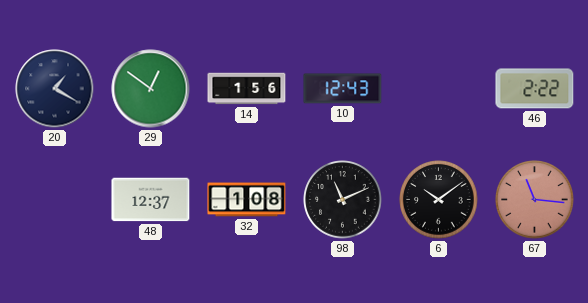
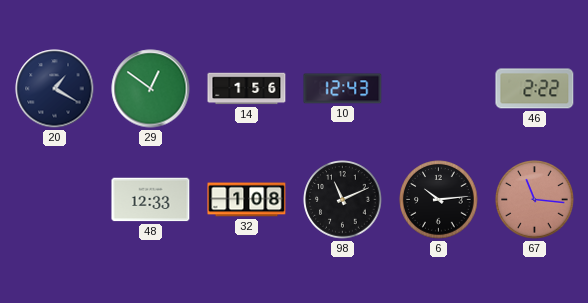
48: 12:37 -> 12:33 (151, 200)
6: 10:09 -> 10:14 (439, 200)
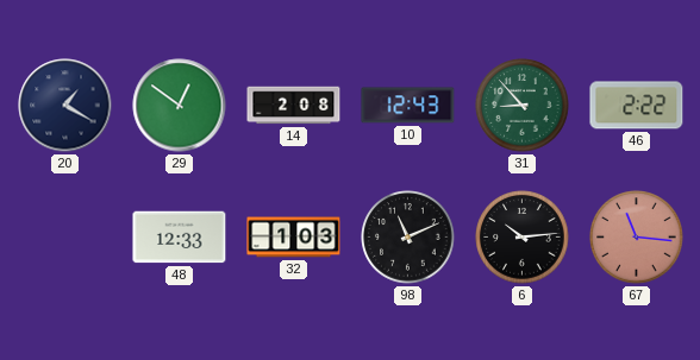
14: 1:56 -> 2:08 (294, 106)
31: none -> 8:53 (523, 106)
32: 1:08 -> 1:03 (294, 238)
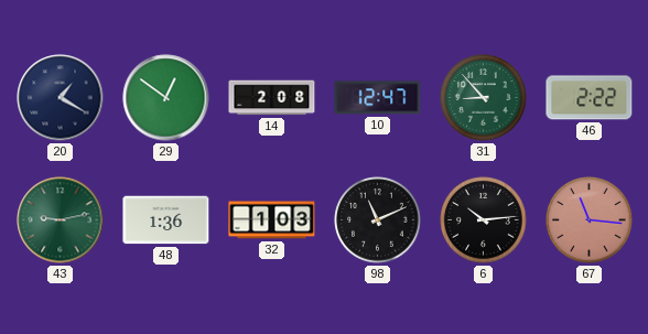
10: 12:43 -> 12:47 (378, 98)
43: none -> 9:13 (61, 220)
48: 12:33 -> 1:36 (166, 220)
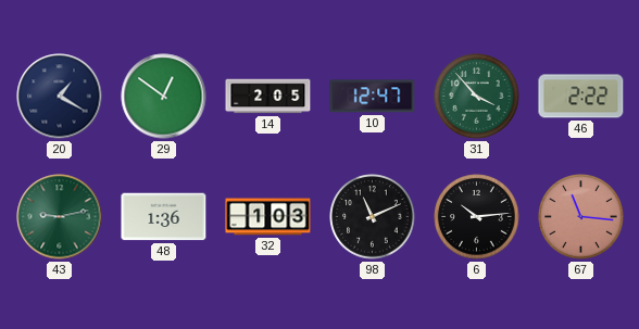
14: 2:08 -> 2:05 (268, 97)
31: 8:53 -> 3:53 (477, 97)
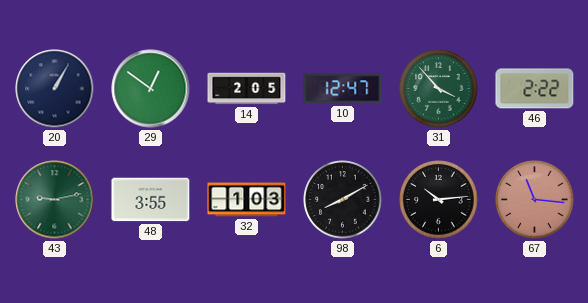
20: 1:20 -> 1:05 (55, 89)
48: 1:36 -> 3:55 (151, 200)
98: 11:11 -> 8:10 (343, 200)
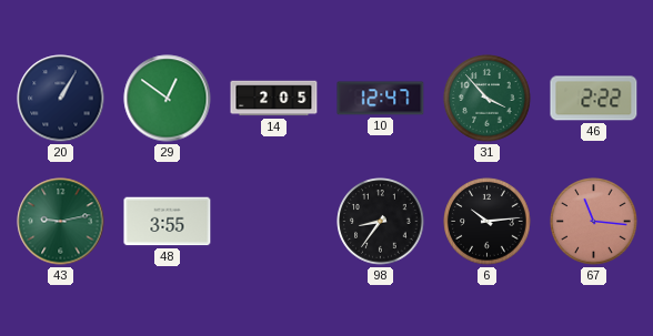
32: 1:03 -> none (247, 200)
98: 8:10 -> 8:36 (381, 222)
